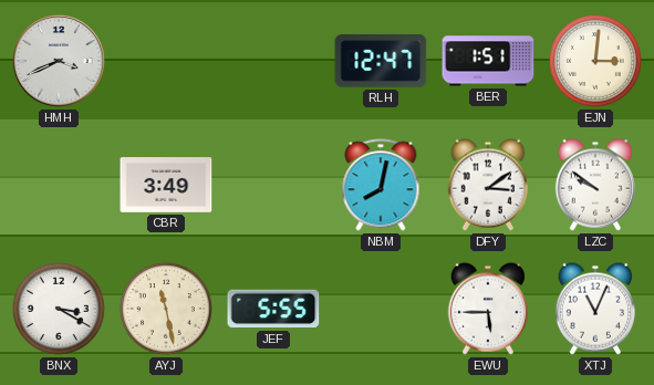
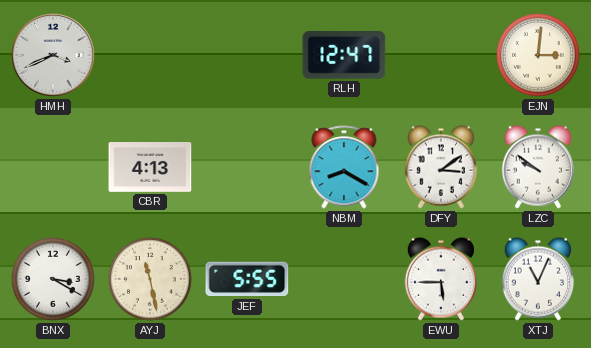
BER: 1:51 -> none (488, 61)
CBR: 3:49 -> 4:13 (150, 168)
NBM: 8:02 -> 8:20 (344, 167)
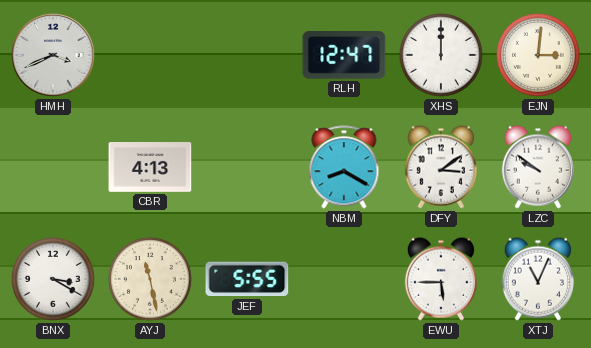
XHS: none -> 12:00 (442, 56)
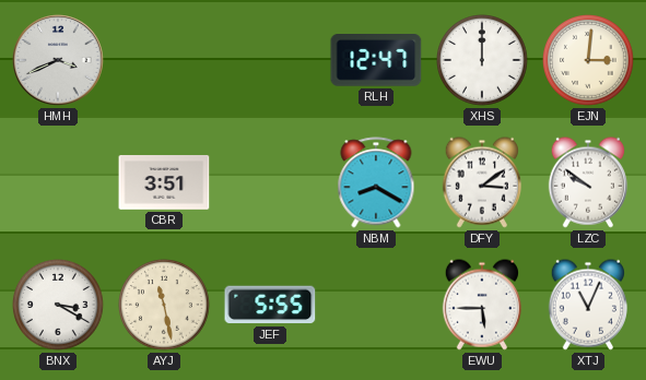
CBR: 4:13 -> 3:51 (164, 183)
